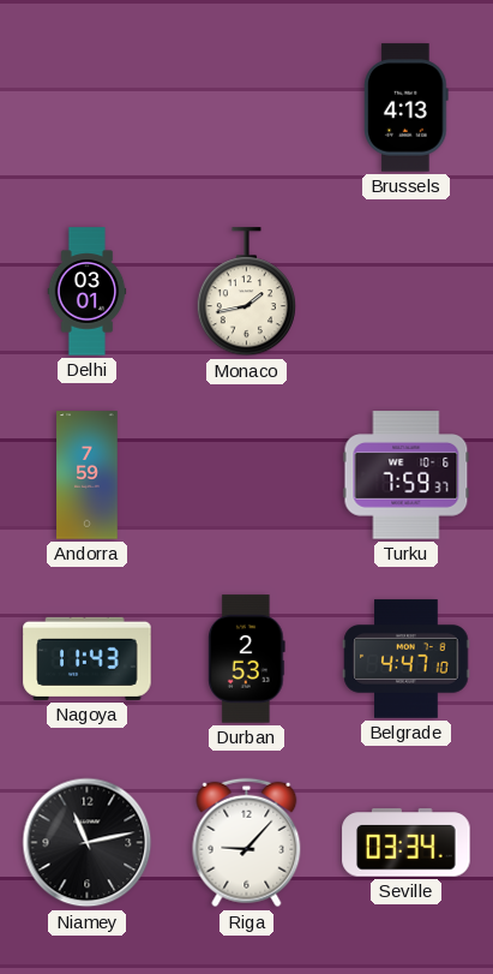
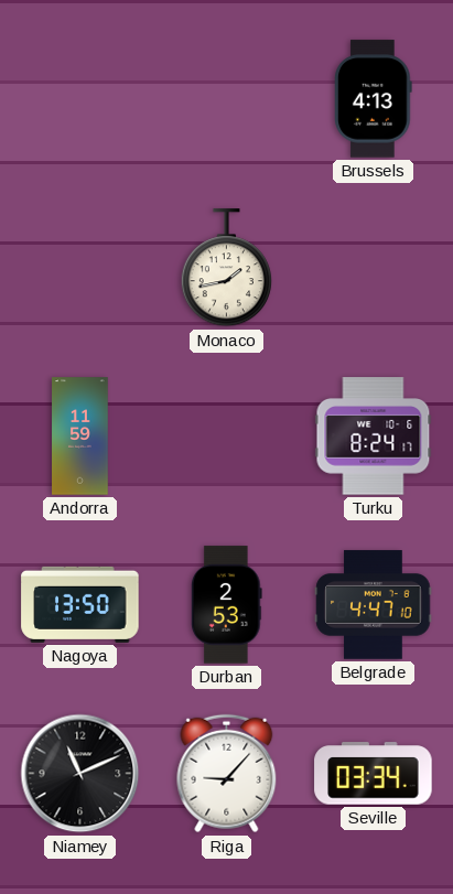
Delhi: 03:01 -> none (88, 292)
Andorra: 7:59 -> 11:59 (80, 437)
Turku: 7:59 -> 8:24 (374, 437)
Nagoya: 11:43 -> 13:50 (80, 604)
Niamey: 11:13 -> 11:11 (80, 774)
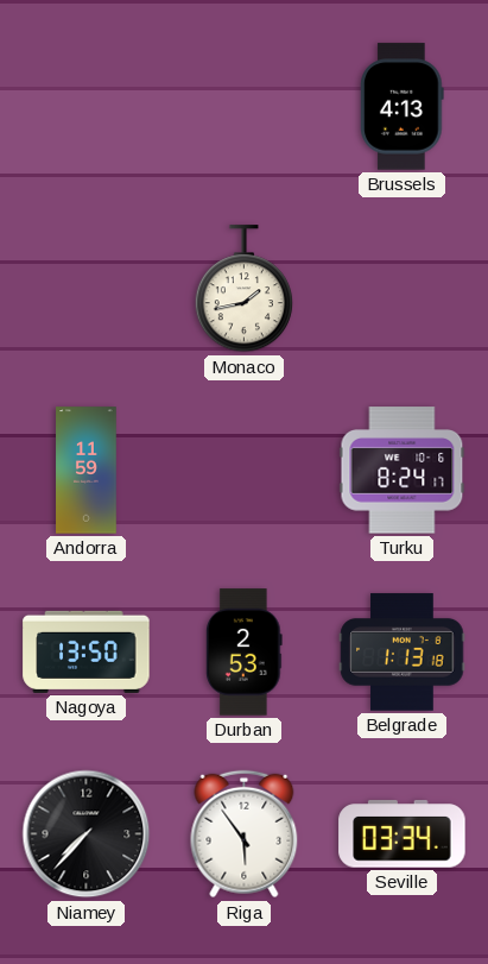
Belgrade: 4:47 -> 1:13 (403, 653)
Niamey: 11:11 -> 7:37 (87, 834)
Riga: 9:07 -> 5:54 (245, 834)
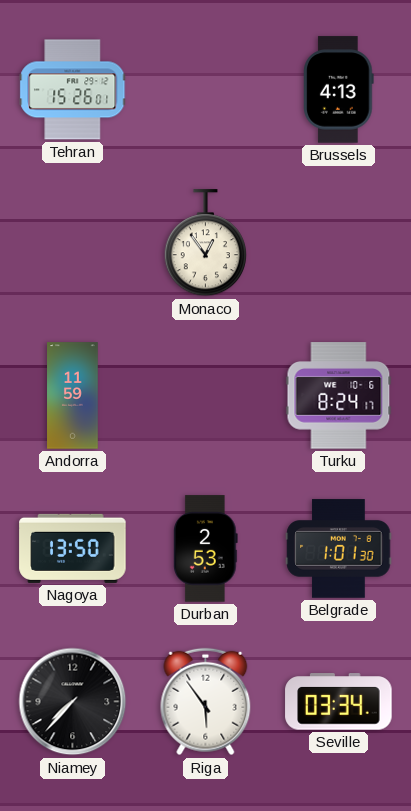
Tehran: none -> 15:26 (73, 90)
Monaco: 1:43 -> 12:54 (205, 243)
Belgrade: 1:13 -> 1:01 (339, 549)
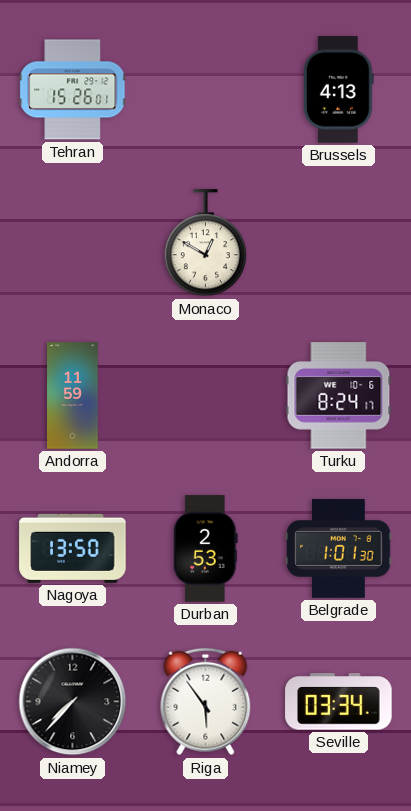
Monaco: 12:54 -> 12:50 (205, 243)
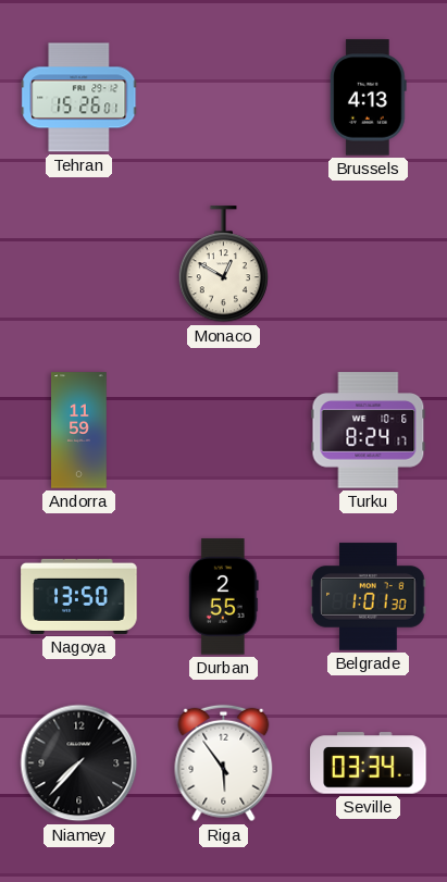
Durban: 2:53 -> 2:55 (224, 597)
